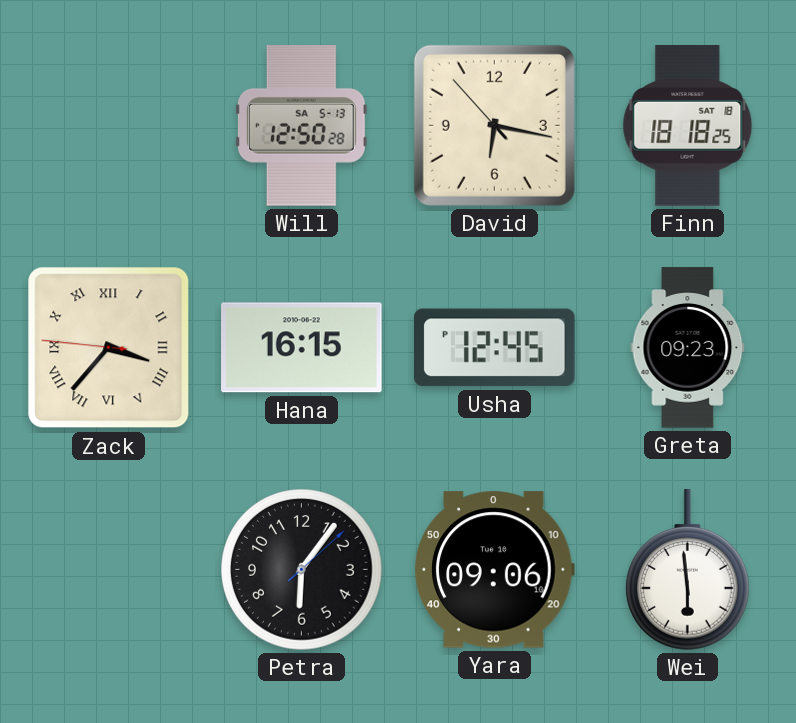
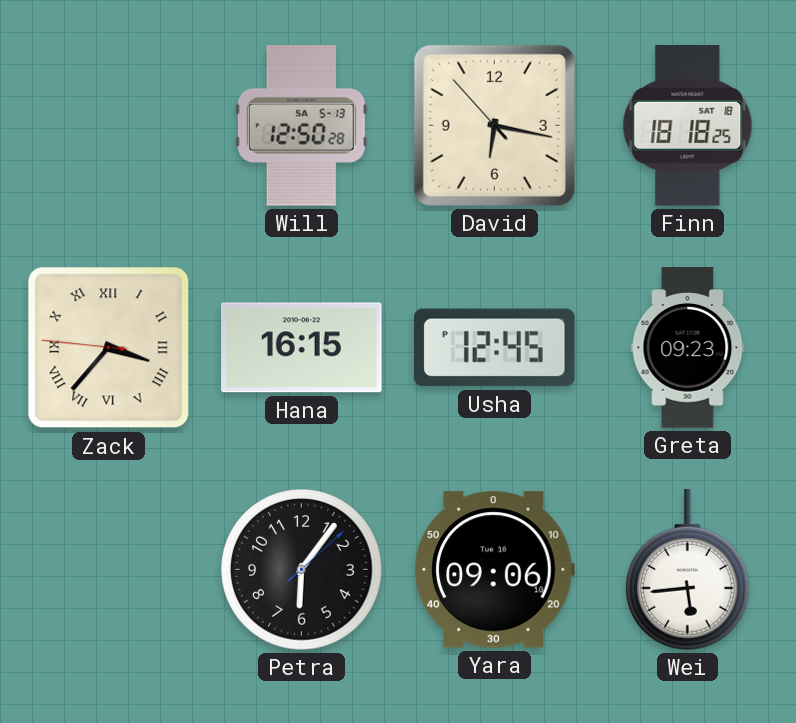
Wei: 5:59 -> 5:44 (687, 570)
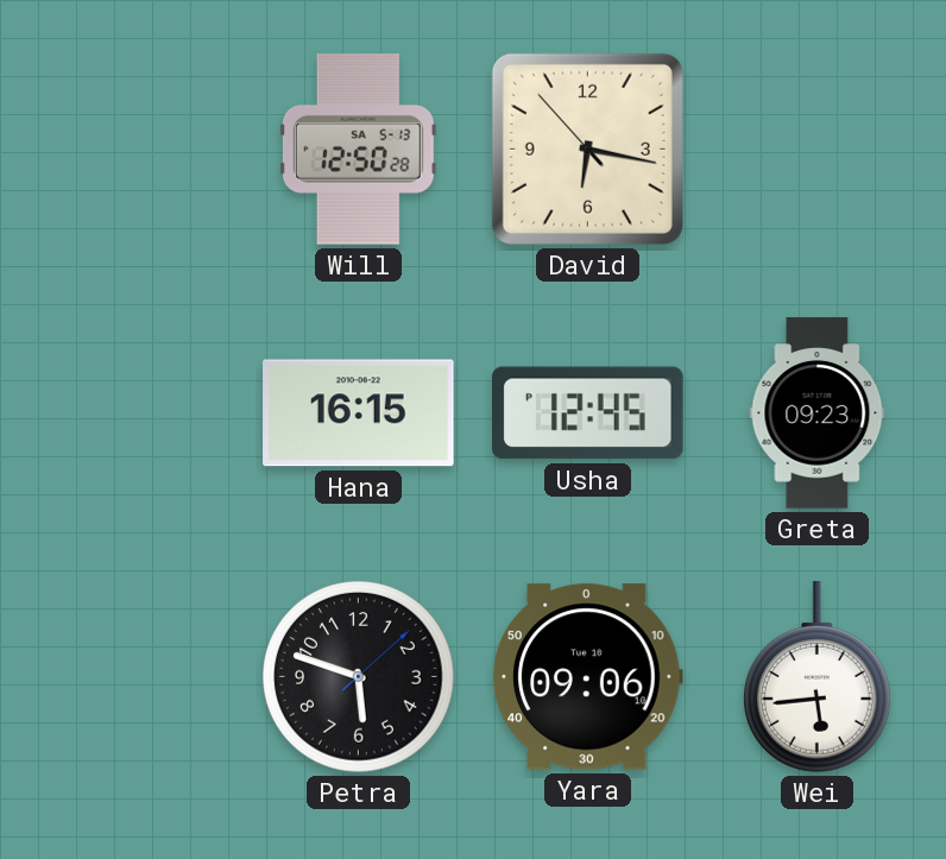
Finn: 18:18 -> none (688, 126)
Zack: 3:36 -> none (109, 348)
Petra: 6:06 -> 5:48 (359, 677)
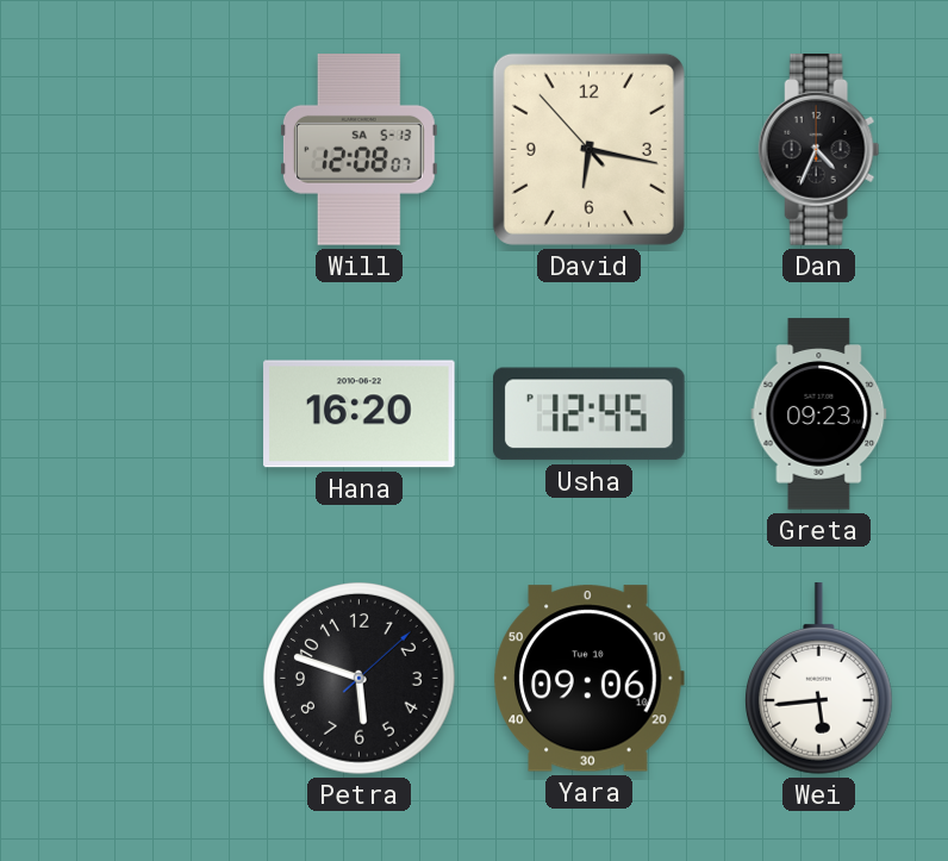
Will: 12:50 -> 12:08 (358, 150)
Dan: none -> 4:34 (819, 150)
Hana: 16:15 -> 16:20 (360, 414)
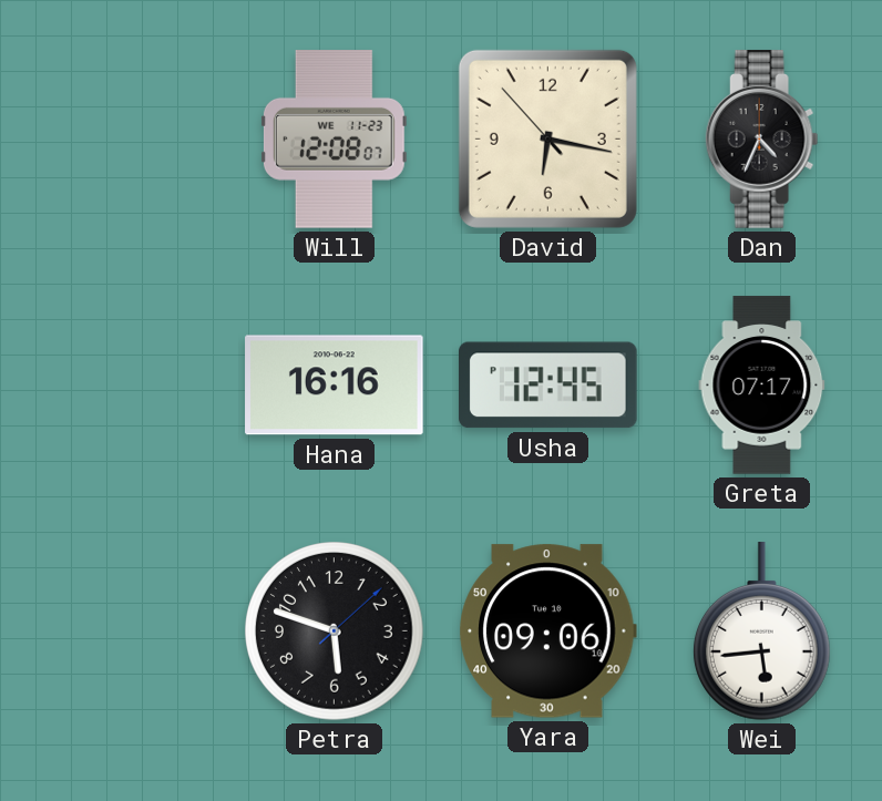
Will date: SA 5-13 -> WE 11-23 (334, 140)
Hana: 16:20 -> 16:16 (335, 386)
Greta: 09:23 -> 07:17 (762, 386)
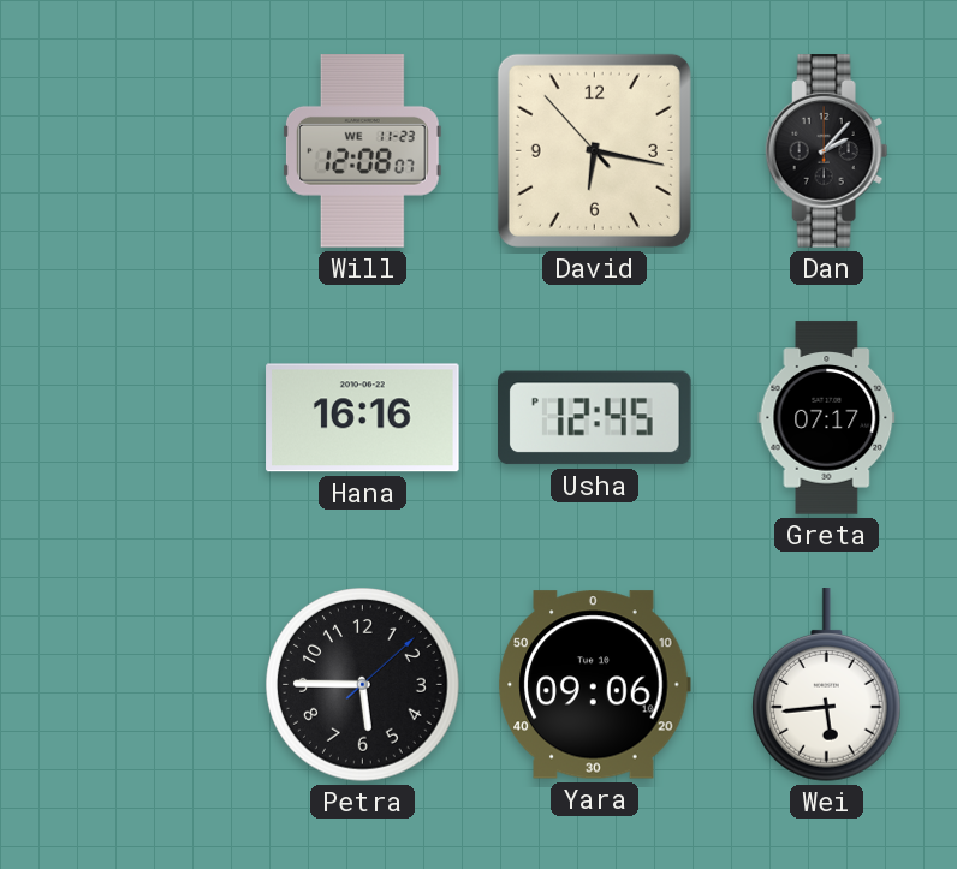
Dan: 4:34 -> 2:07 (827, 151)
Petra: 5:48 -> 5:45 (363, 685)
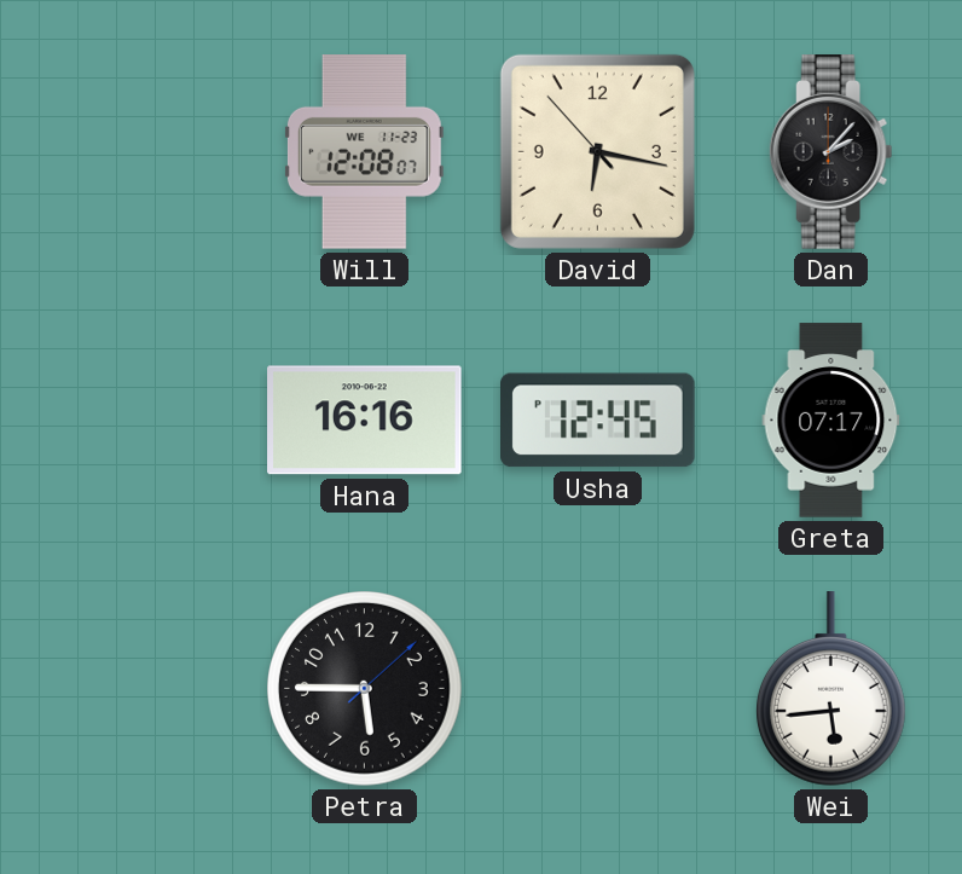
Yara: 09:06 -> none (594, 685)
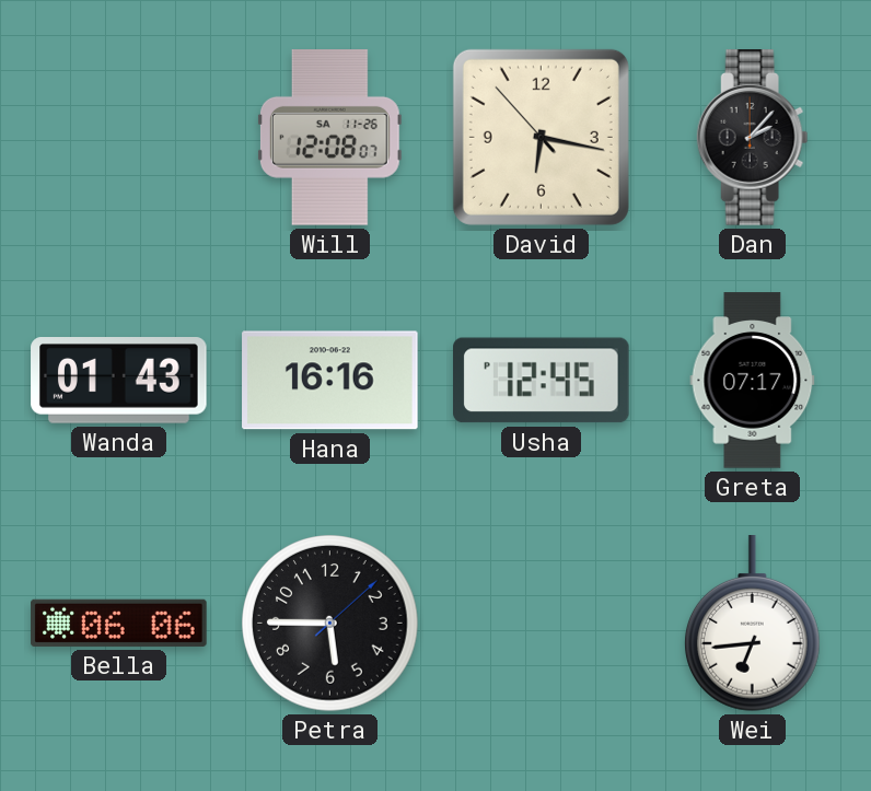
Will date: WE 11-23 -> SA 11-26 (329, 138)
Wanda: none -> 01:43 (119, 381)
Bella: none -> 06:06 (119, 623)
Wei: 5:44 -> 6:44 (752, 624)
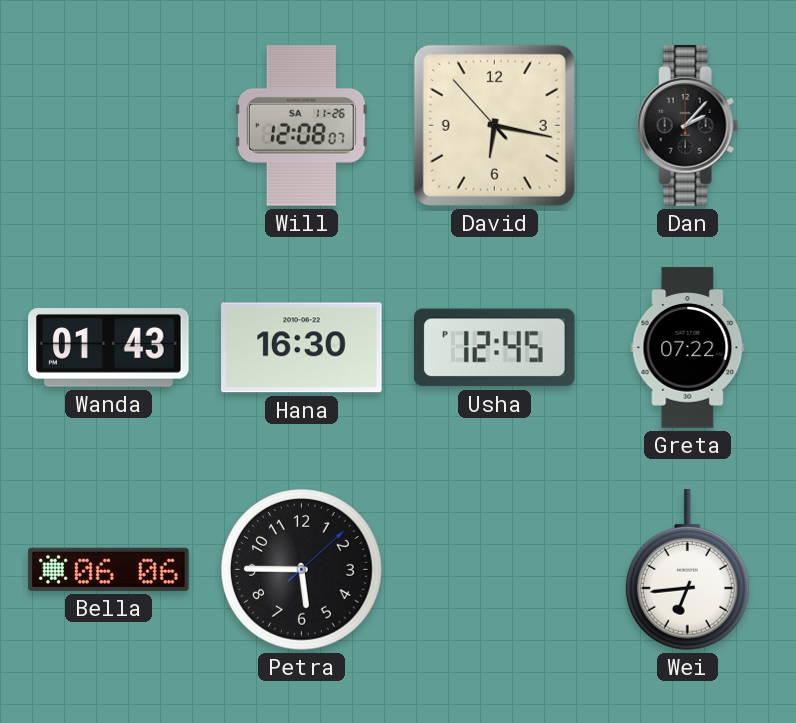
Hana: 16:16 -> 16:30 (302, 348)
Greta: 07:17 -> 07:22 (688, 348)
